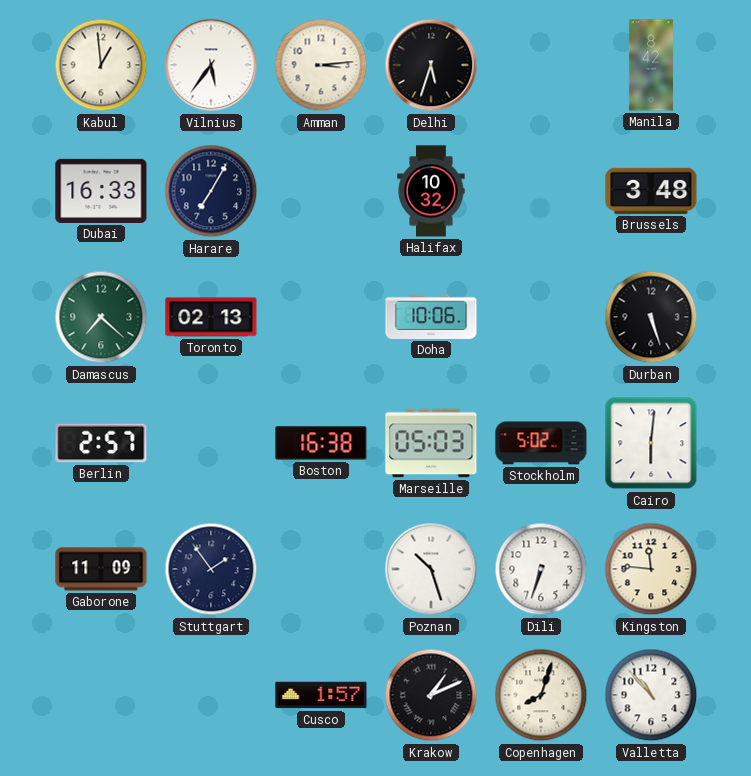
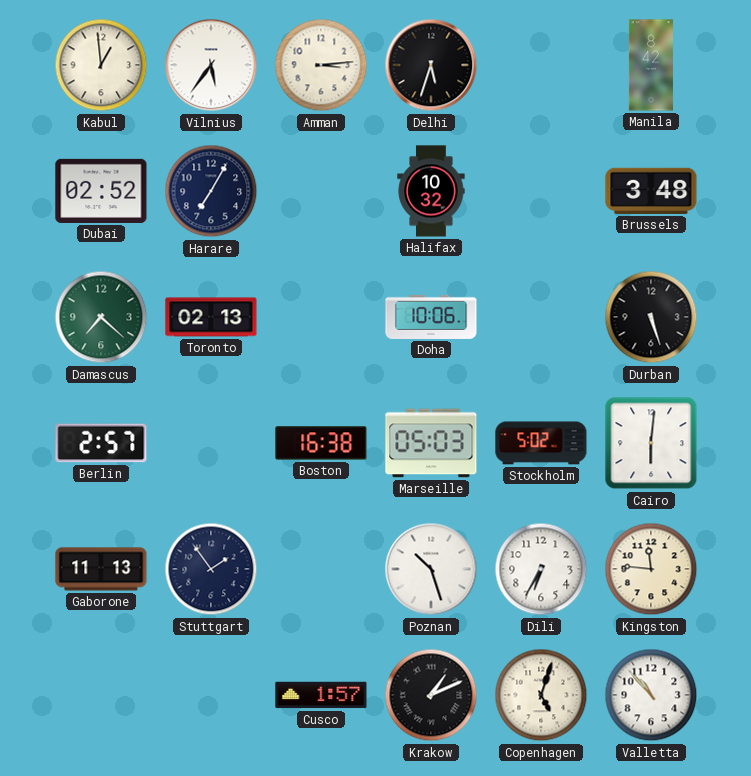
Dubai: 16:33 -> 02:52 (101, 191)
Gaborone: 11:09 -> 11:13 (101, 569)
Dili: 6:33 -> 6:35 (541, 569)
Copenhagen: 8:03 -> 5:03 (541, 695)
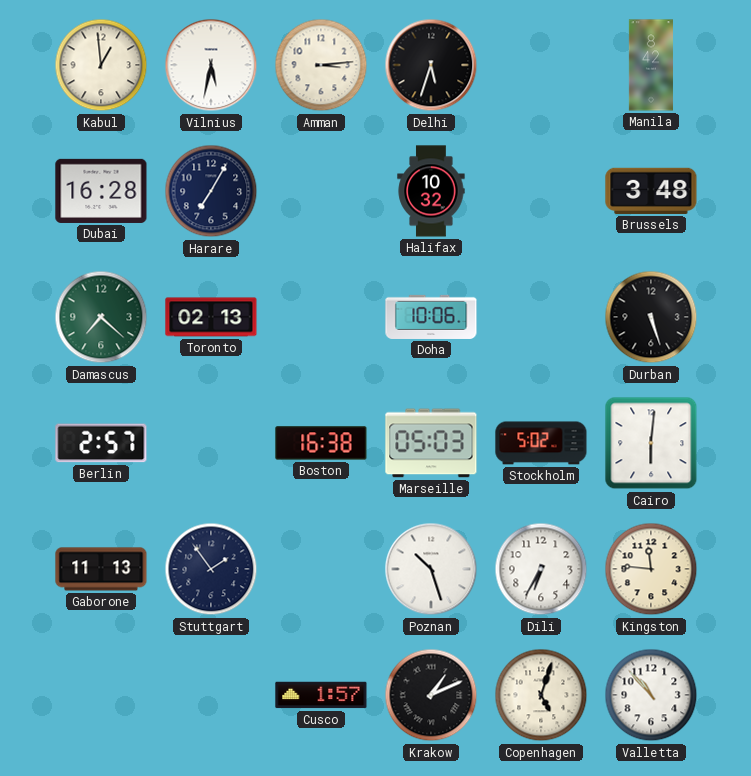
Vilnius: 5:36 -> 5:32 (211, 65)
Dubai: 02:52 -> 16:28 (101, 191)
